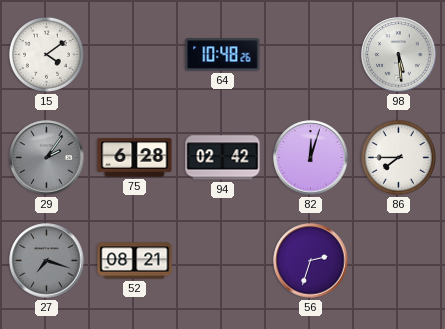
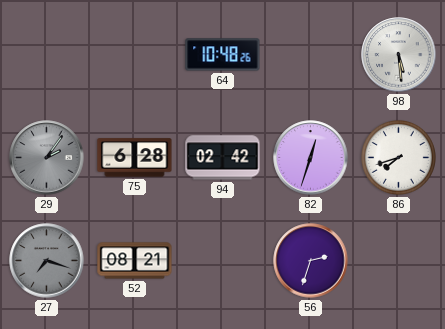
15: 4:09 -> none (46, 54)
82: 12:03 -> 12:33 (311, 158)
86: 7:45 -> 7:42 (398, 157)
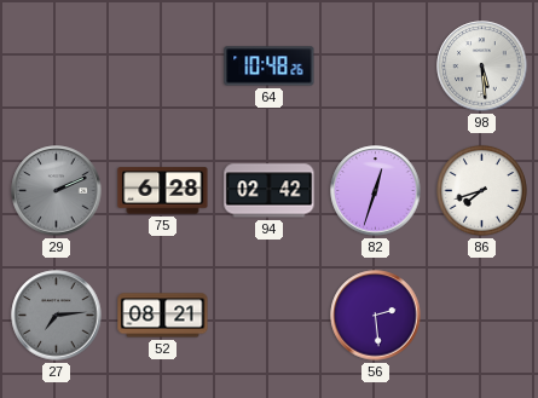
29: 2:06 -> 2:11 (57, 191)
27: 7:18 -> 7:14 (57, 316)
56: 2:33 -> 2:29 (376, 316)
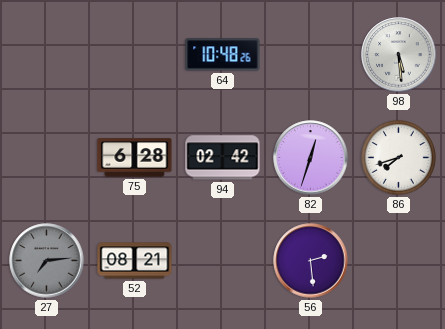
29: 2:11 -> none (57, 191)
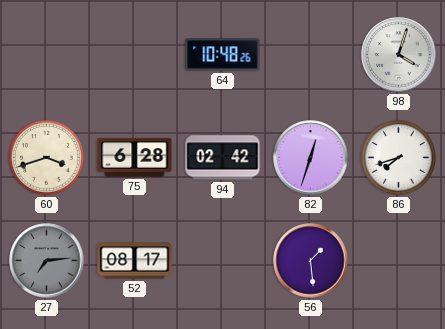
98: 5:29 -> 4:03 (399, 55)
60: none -> 3:42 (46, 157)
52: 08:21 -> 08:17 (135, 261)
56: 2:29 -> 1:29 (311, 261)
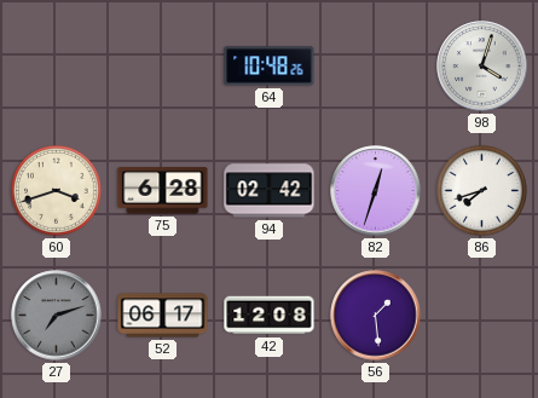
27: 7:14 -> 7:12 (57, 316)
52: 08:17 -> 06:17 (163, 316)
42: none -> 12:08 (270, 316)
